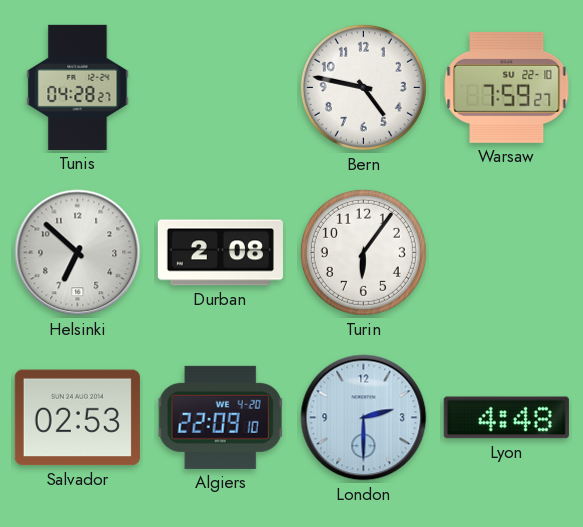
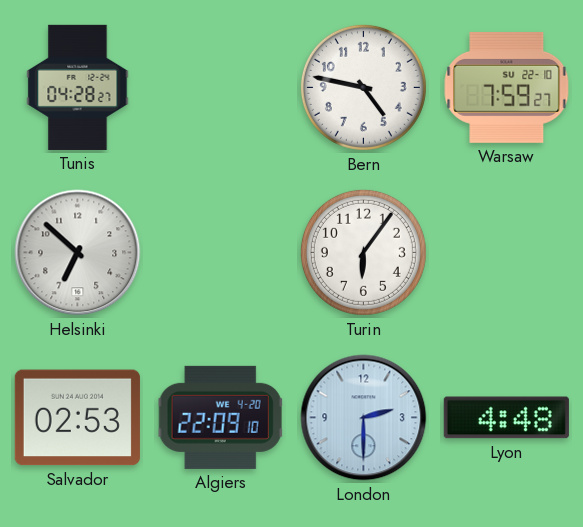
Durban: 2:08 -> none (220, 253)
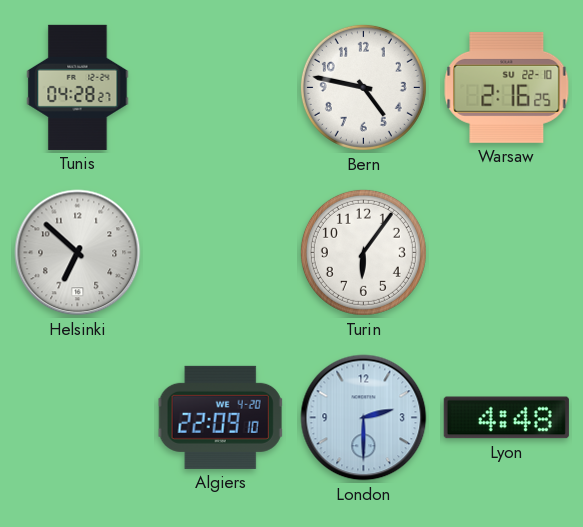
Warsaw: 7:59 -> 2:16 (507, 87)
Salvador: 02:53 -> none (77, 418)
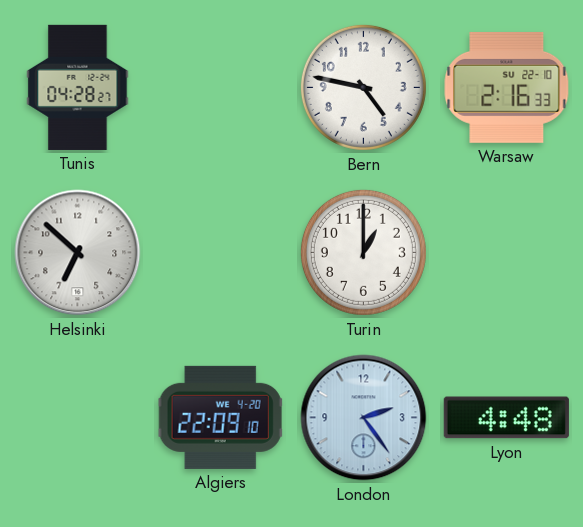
Warsaw: 2:16:25 -> 2:16:33 (507, 87)
Turin: 6:06 -> 1:00 (363, 252)
London: 2:30 -> 2:24 (364, 418)
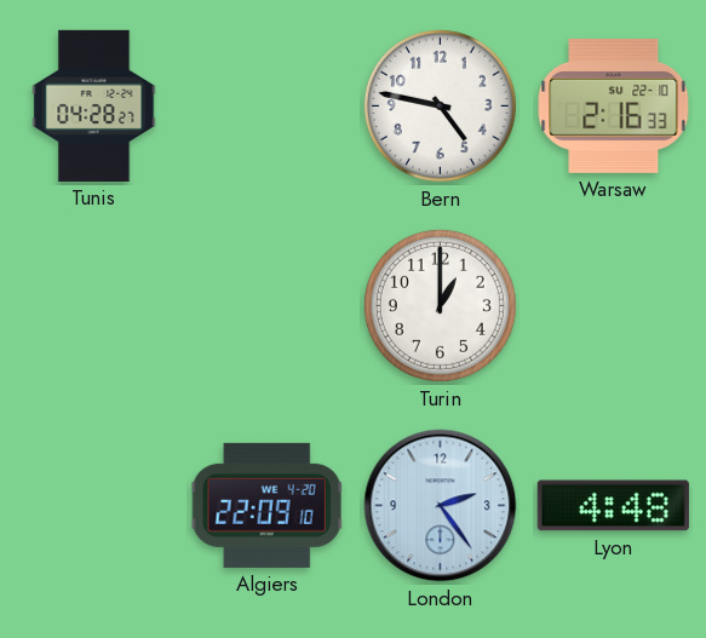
Helsinki: 6:52 -> none (78, 253)
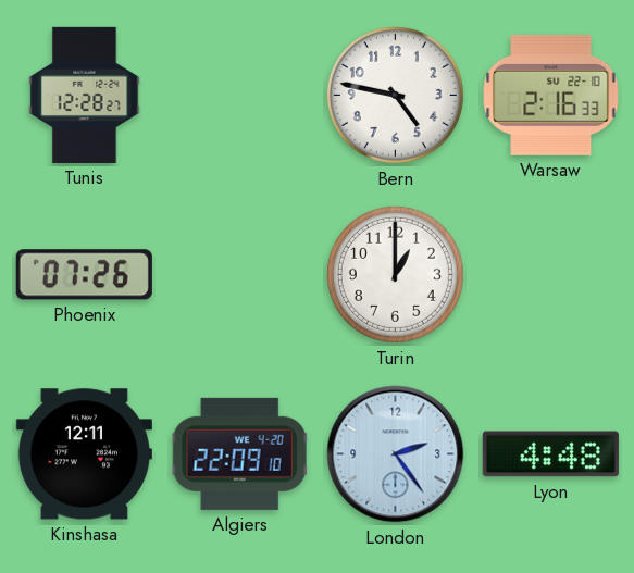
Tunis: 04:28 -> 12:28 (85, 95)
Phoenix: none -> 07:26 (84, 275)
Kinshasa: none -> 12:11 (84, 454)
